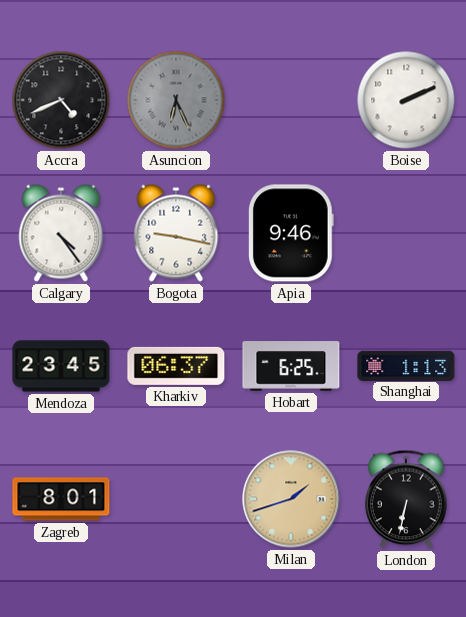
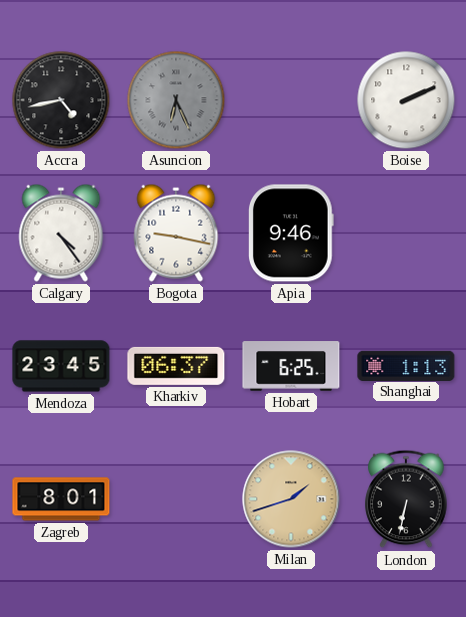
Accra: 4:41 -> 4:43 (61, 100)
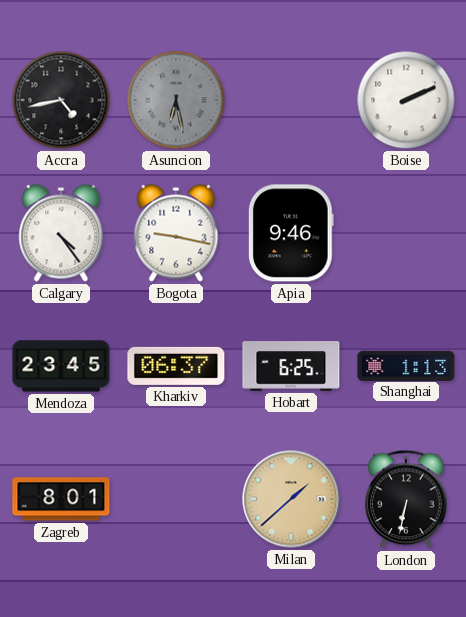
Asuncion: 6:26 -> 6:28 (176, 100)
Milan: 1:42 -> 1:38 (291, 499)
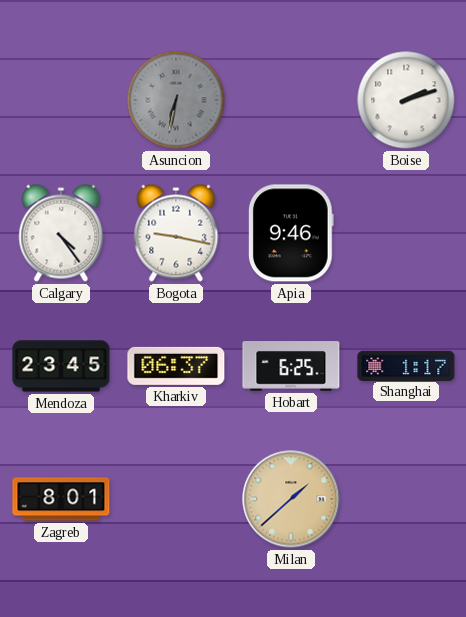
Accra: 4:43 -> none (61, 100)
Asuncion: 6:28 -> 6:32 (176, 100)
Boise: 2:11 -> 2:12 (406, 100)
Shanghai: 1:13 -> 1:17 (406, 365)
London: 6:32 -> none (406, 499)
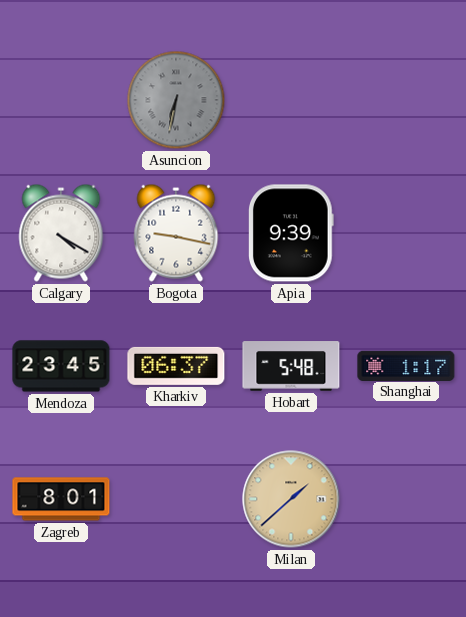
Boise: 2:12 -> none (406, 100)
Calgary: 4:24 -> 4:20 (61, 233)
Apia: 9:46 -> 9:39 (291, 233)
Hobart: 6:25 -> 5:48 (291, 366)
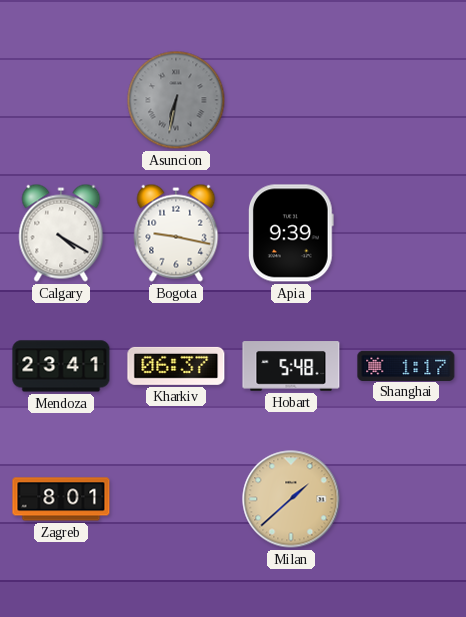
Mendoza: 23:45 -> 23:41 (61, 366)
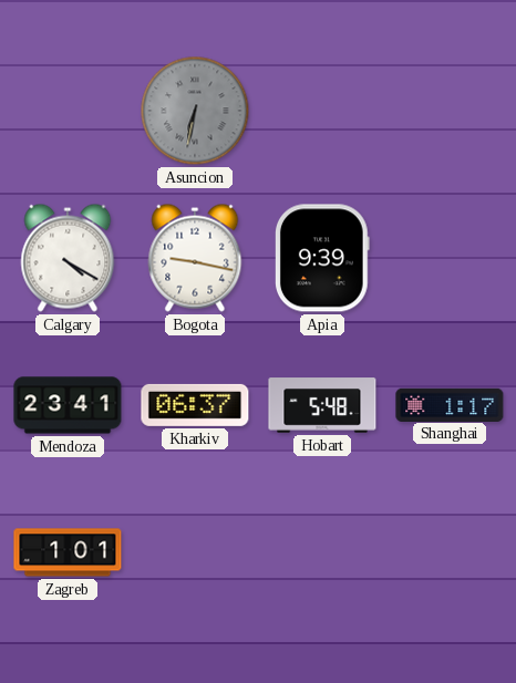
Zagreb: 8:01 -> 1:01 (68, 552)
Milan: 1:38 -> none (291, 499)
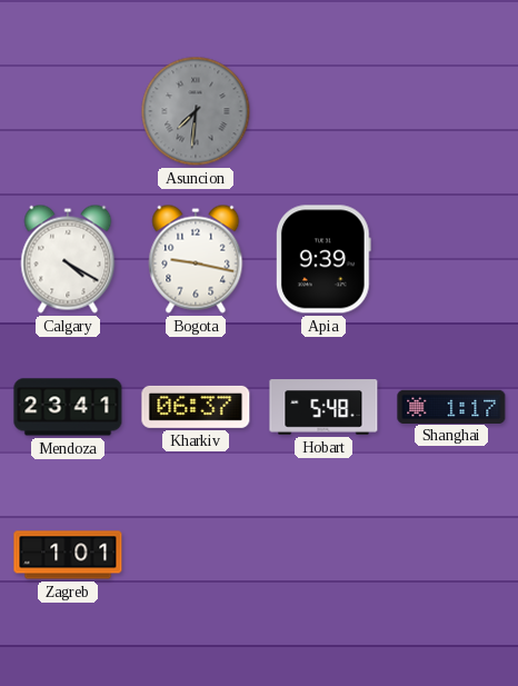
Asuncion: 6:32 -> 7:31 (196, 111)
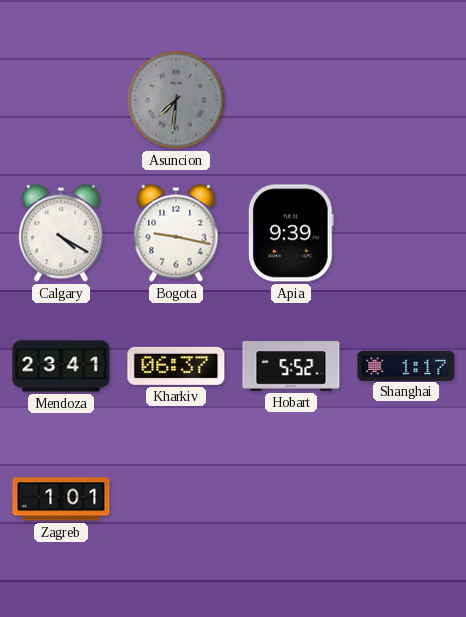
Hobart: 5:48 -> 5:52 (291, 366)
